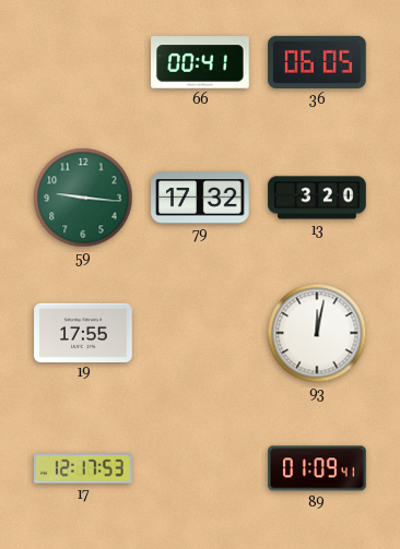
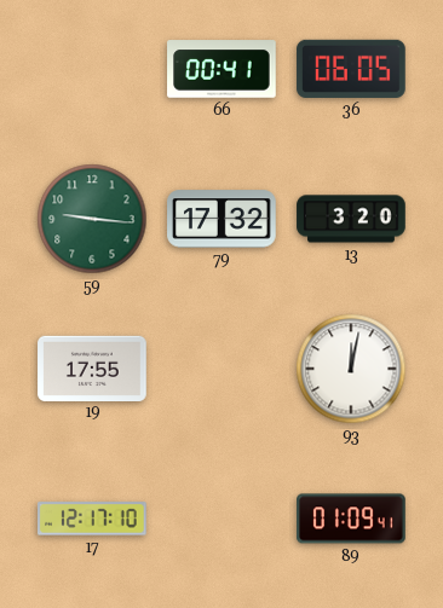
17: 12:17:53 -> 12:17:10 (93, 519)
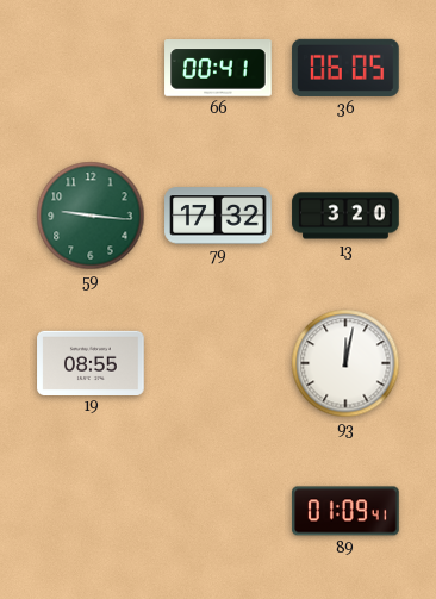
19: 17:55 -> 08:55 (91, 362)
17: 12:17 -> none (93, 519)
